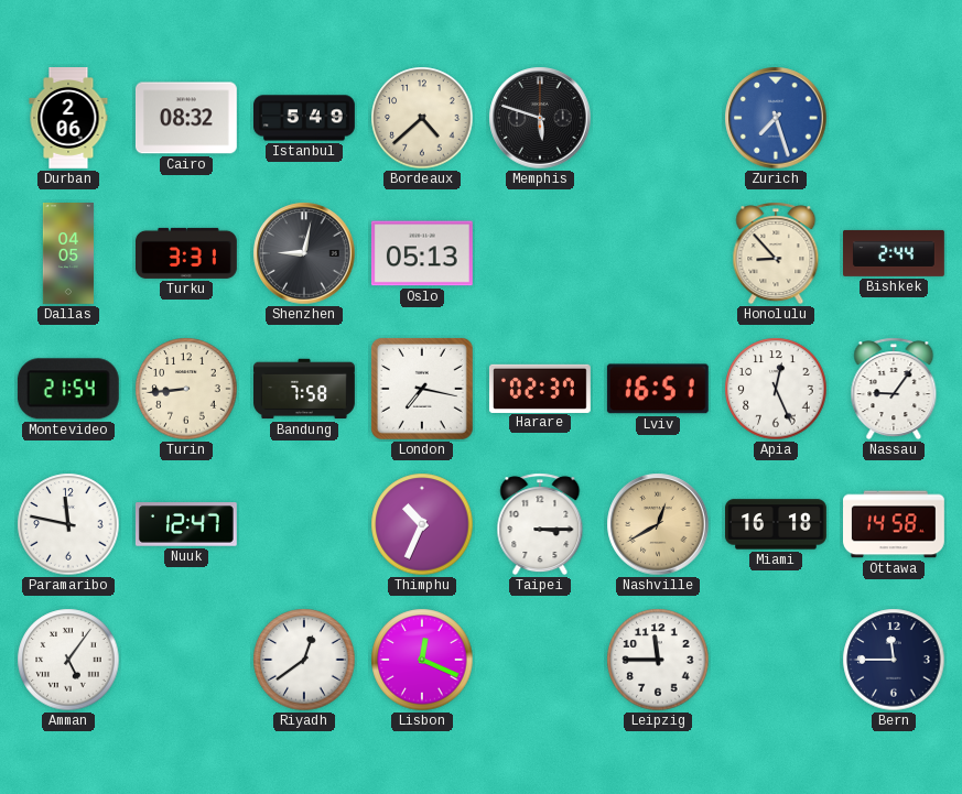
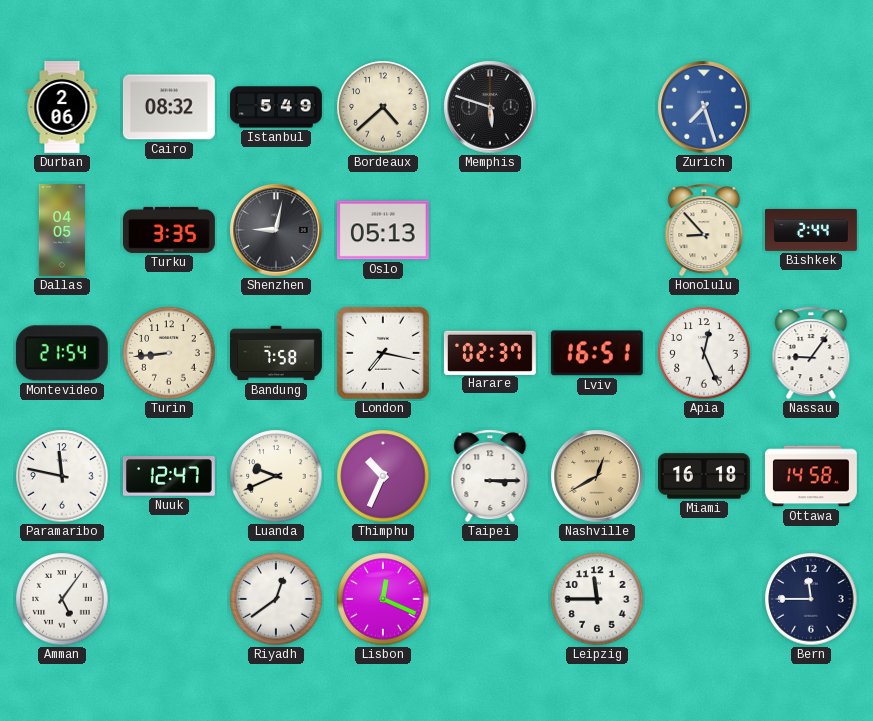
Turku: 3:31 -> 3:35 (170, 230)
Luanda: none -> 9:41 (276, 476)
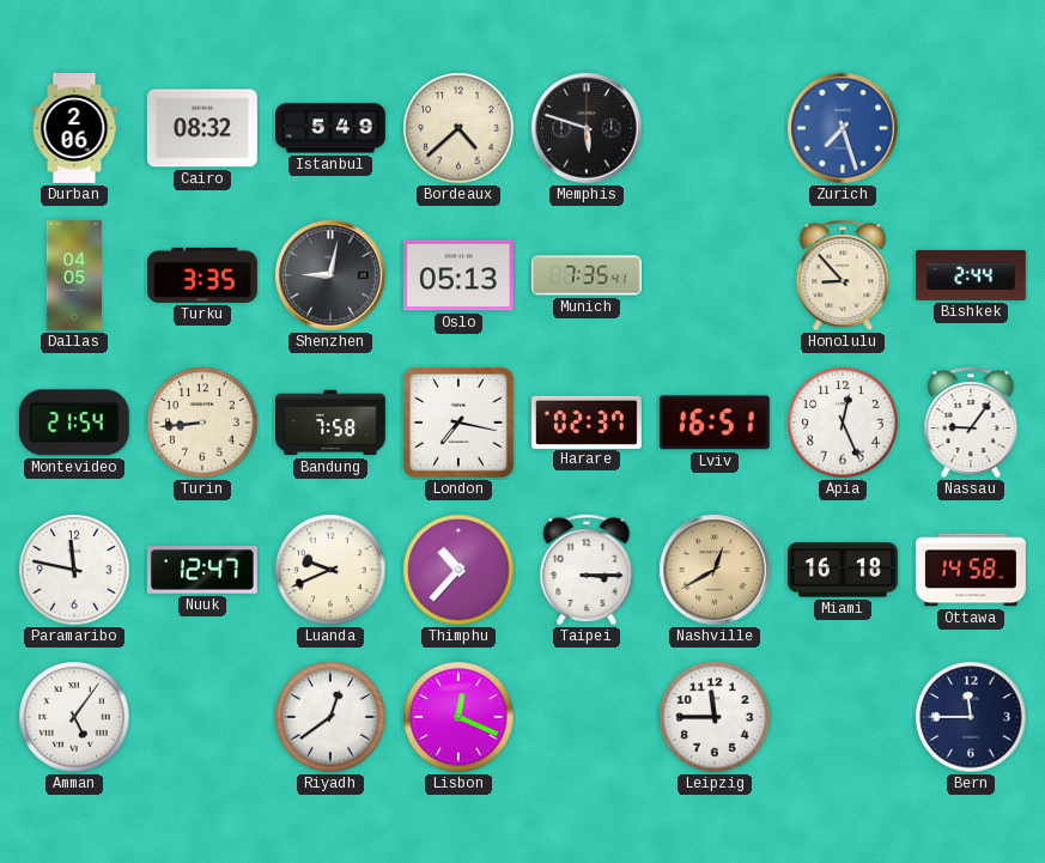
Munich: none -> 7:35 (588, 275)
Thimphu: 10:34 -> 10:37 (458, 570)
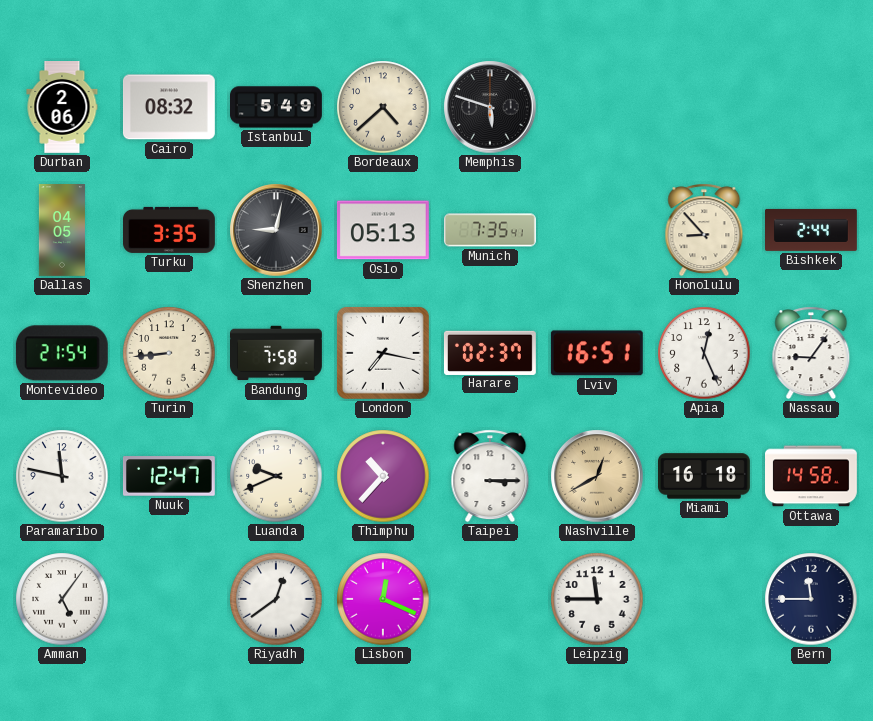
Zurich: 7:27 -> none (843, 128)
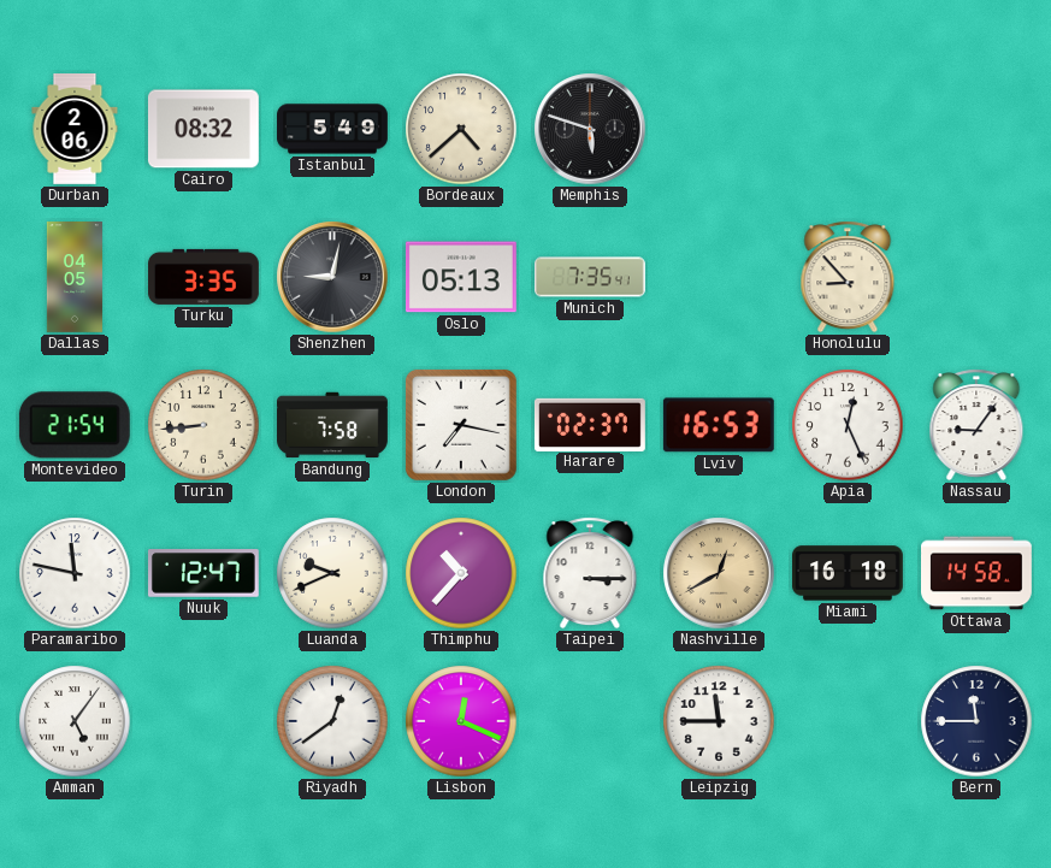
Bishkek: 2:44 -> none (812, 230)
Lviv: 16:51 -> 16:53 (719, 425)
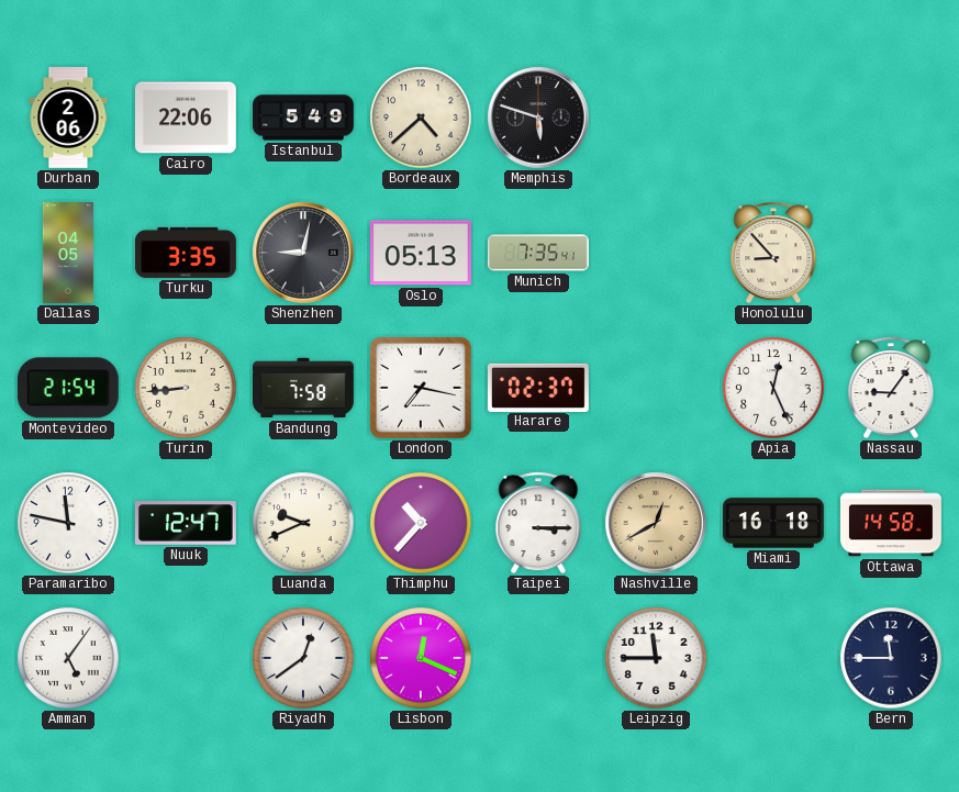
Cairo: 08:32 -> 22:06 (186, 118)
Lviv: 16:53 -> none (719, 425)
